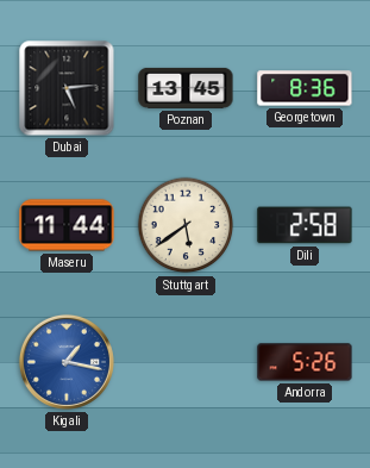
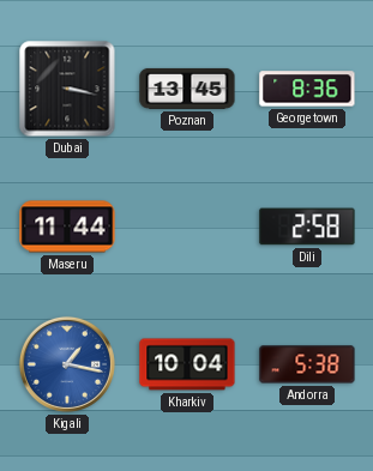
Dubai: 5:14 -> 3:17 (67, 89)
Stuttgart: 5:39 -> none (186, 225)
Kharkiv: none -> 10:04 (187, 364)
Andorra: 5:26 -> 5:38 (307, 364)
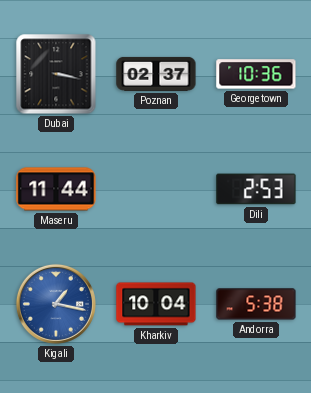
Poznan: 13:45 -> 02:37 (156, 74)
Georgetown: 8:36 -> 10:36 (256, 74)
Dili: 2:58 -> 2:53 (256, 189)
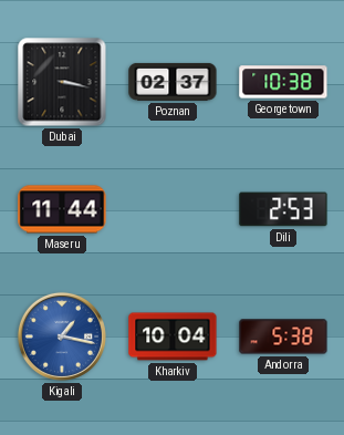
Georgetown: 10:36 -> 10:38 (283, 82)
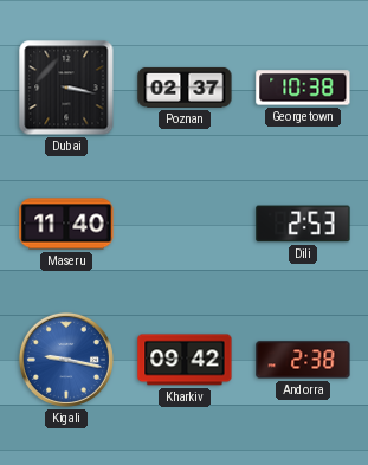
Maseru: 11:44 -> 11:40 (66, 224)
Kigali: 1:17 -> 9:17 (66, 360)
Kharkiv: 10:04 -> 09:42 (185, 360)
Andorra: 5:38 -> 2:38 (303, 360)
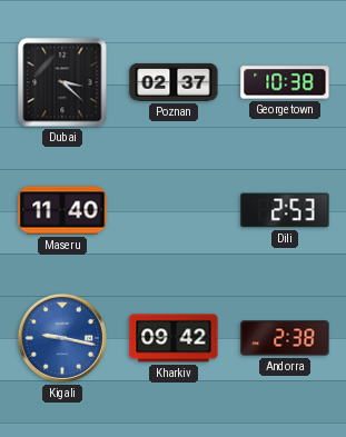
Dubai: 3:17 -> 3:22 (62, 82)
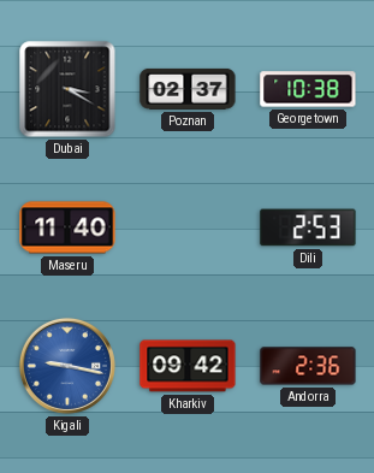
Dubai: 3:22 -> 3:20 (67, 89)
Andorra: 2:38 -> 2:36 (308, 366)
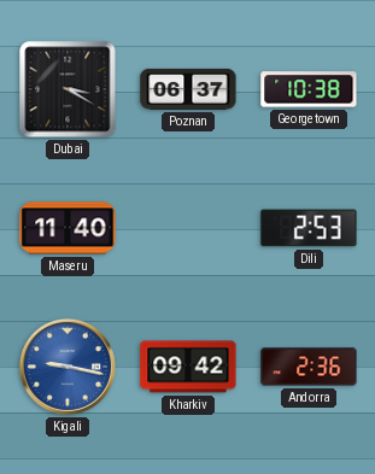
Poznan: 02:37 -> 06:37 (188, 89)
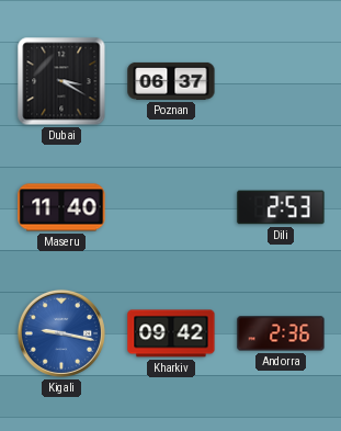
Georgetown: 10:38 -> none (309, 89)
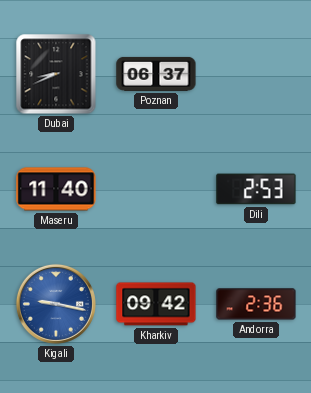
Dubai: 3:20 -> 8:41 (56, 74)
